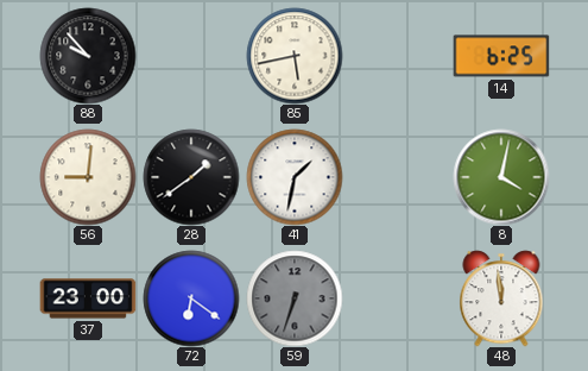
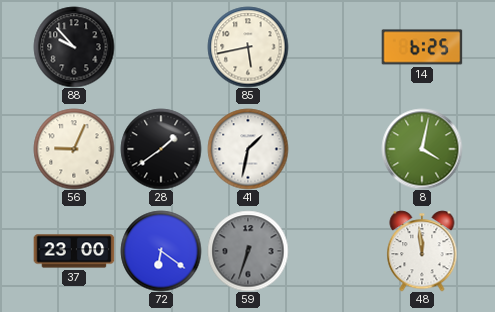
56: 9:01 -> 9:04 (74, 149)
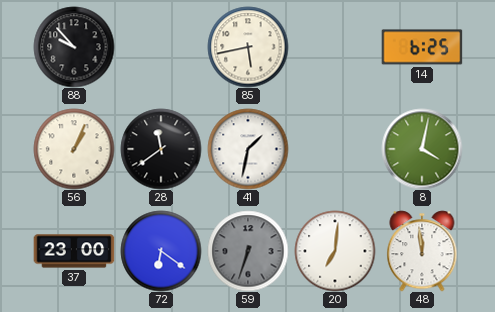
56: 9:04 -> 1:04 (74, 149)
28: 1:39 -> 11:39 (161, 149)
20: none -> 7:01 (335, 251)
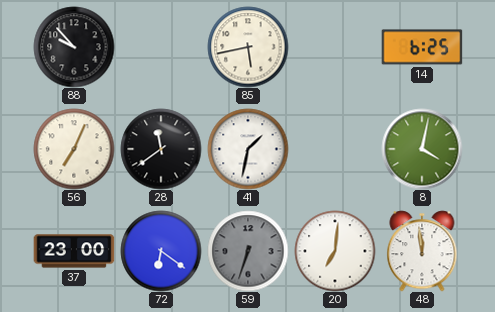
56: 1:04 -> 7:04 (74, 149)
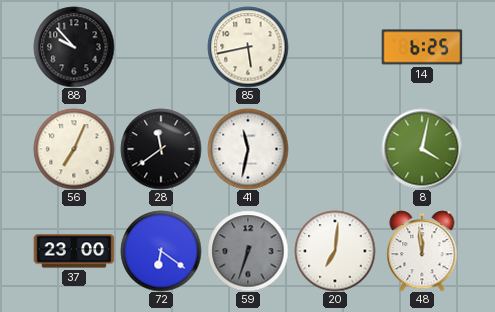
41: 1:32 -> 11:32 (248, 149)
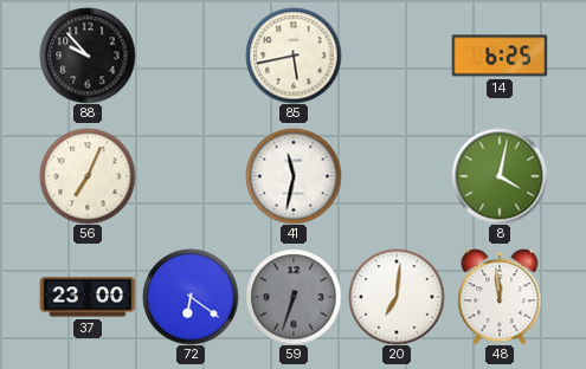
28: 11:39 -> none (161, 149)
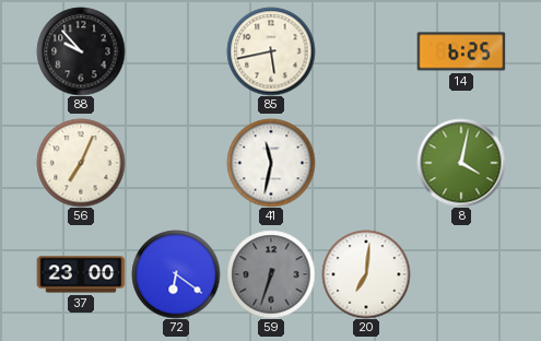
48: 11:59 -> none (500, 297)
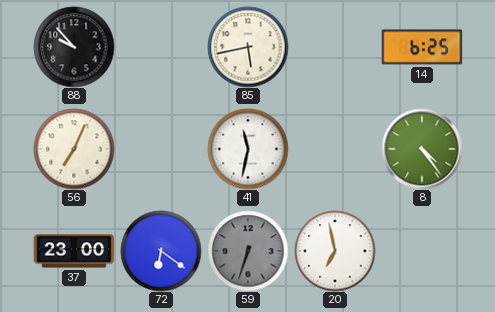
8: 4:02 -> 4:24 (422, 149)
20: 7:01 -> 6:58 (335, 251)
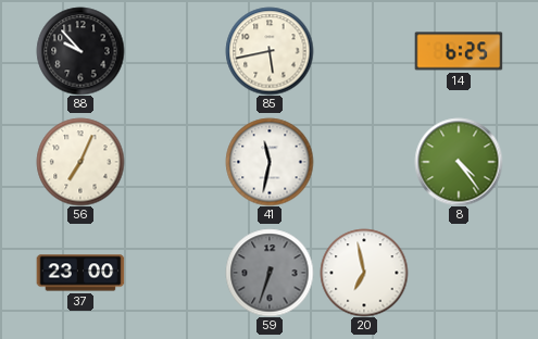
72: 6:21 -> none (161, 251)
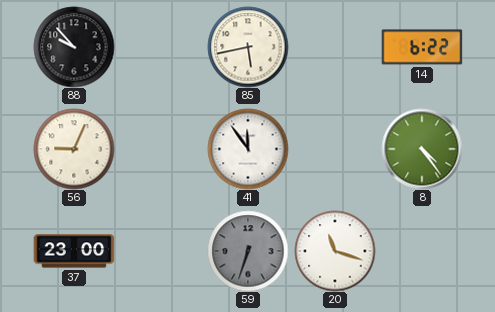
14: 6:25 -> 6:22 (422, 47)
56: 7:04 -> 9:04 (74, 149)
41: 11:32 -> 11:54 (248, 149)
20: 6:58 -> 11:18 (335, 251)
